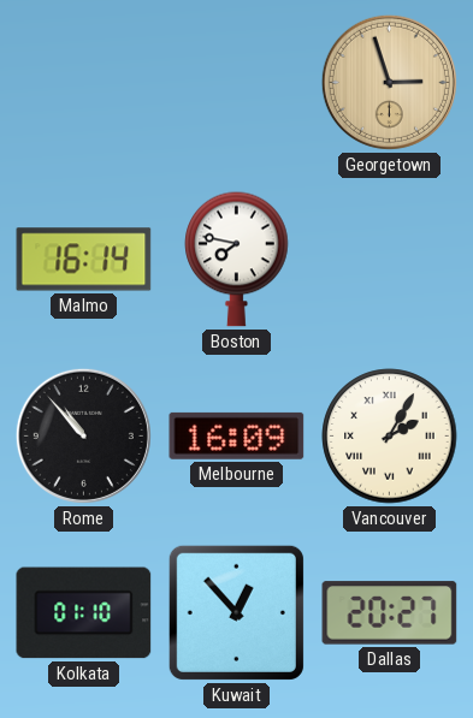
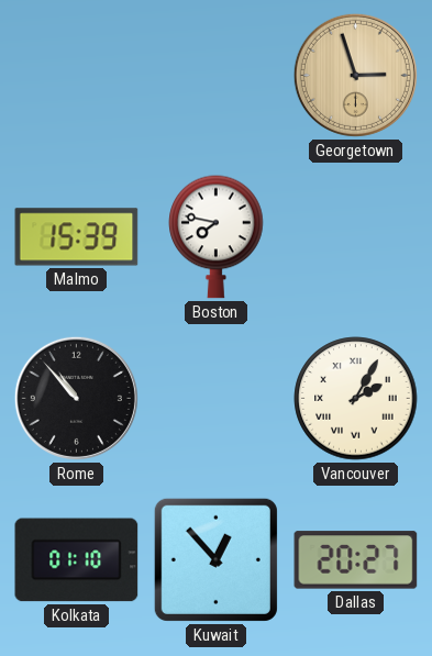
Malmo: 16:14 -> 15:39 (77, 237)
Melbourne: 16:09 -> none (237, 435)
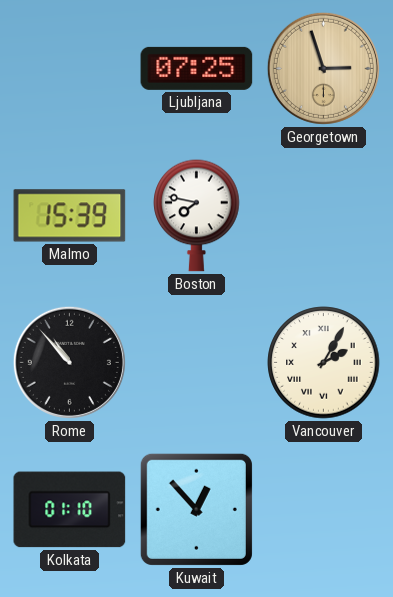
Ljubljana: none -> 07:25 (197, 68)
Dallas: 20:27 -> none (356, 560)
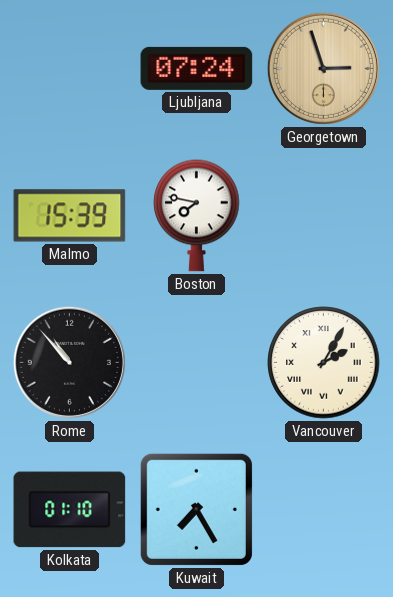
Ljubljana: 07:25 -> 07:24 (197, 68)
Kuwait: 12:53 -> 7:25 (196, 509)
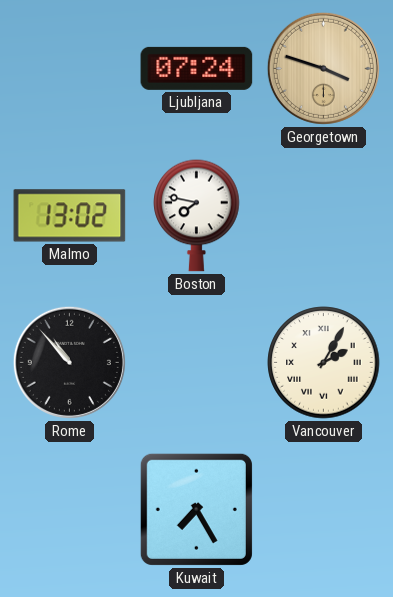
Georgetown: 2:57 -> 3:48 (323, 68)
Malmo: 15:39 -> 13:02 (70, 216)
Kolkata: 01:10 -> none (70, 510)
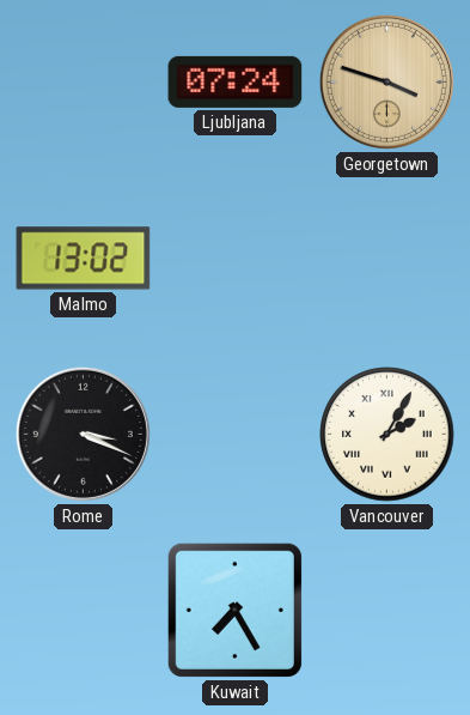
Boston: 7:47 -> none (197, 215)
Rome: 10:53 -> 3:19 (83, 434)
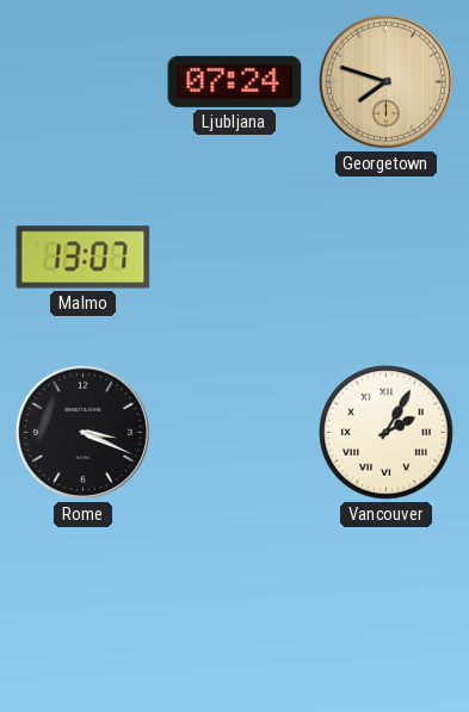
Georgetown: 3:48 -> 7:48 (385, 81)
Malmo: 13:02 -> 13:07 (84, 258)
Kuwait: 7:25 -> none (234, 610)
